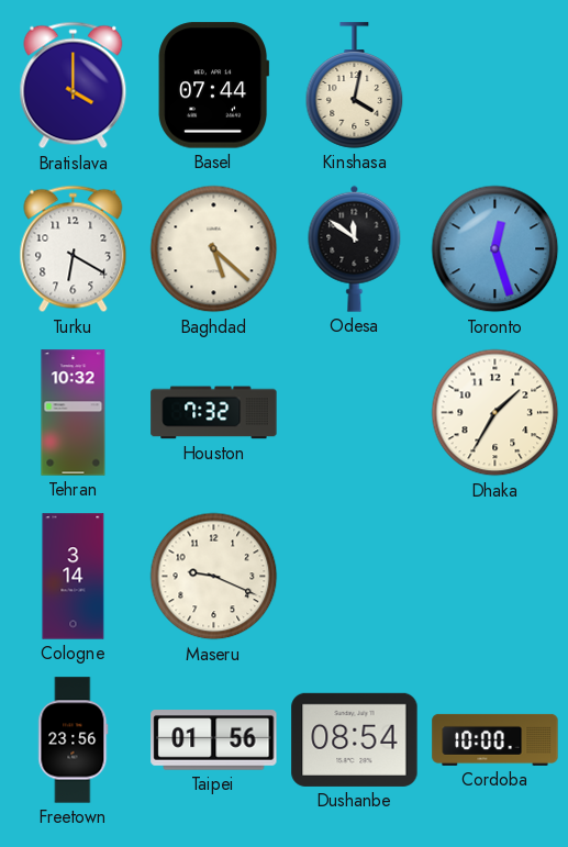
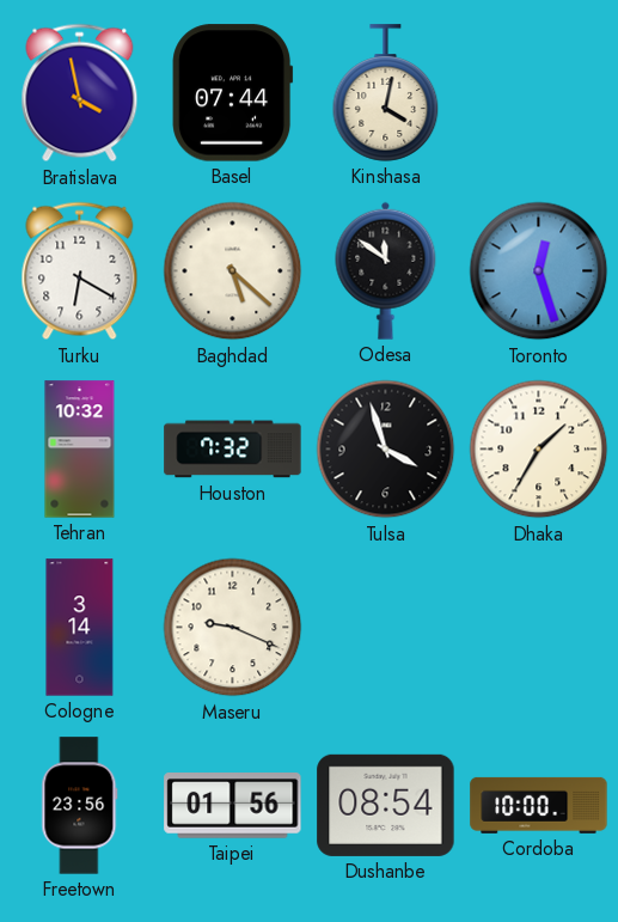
Bratislava: 4:00 -> 3:58 (80, 93)
Tulsa: none -> 3:57 (386, 450)
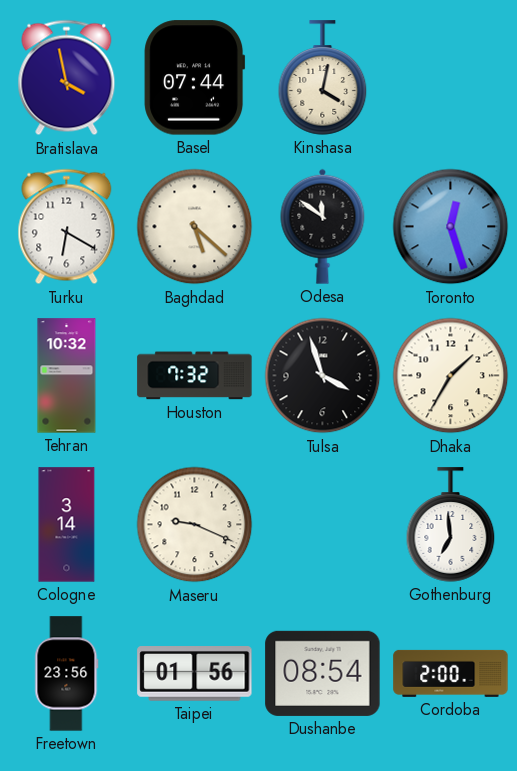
Gothenburg: none -> 6:59 (451, 525)
Cordoba: 10:00 -> 2:00 (451, 673)
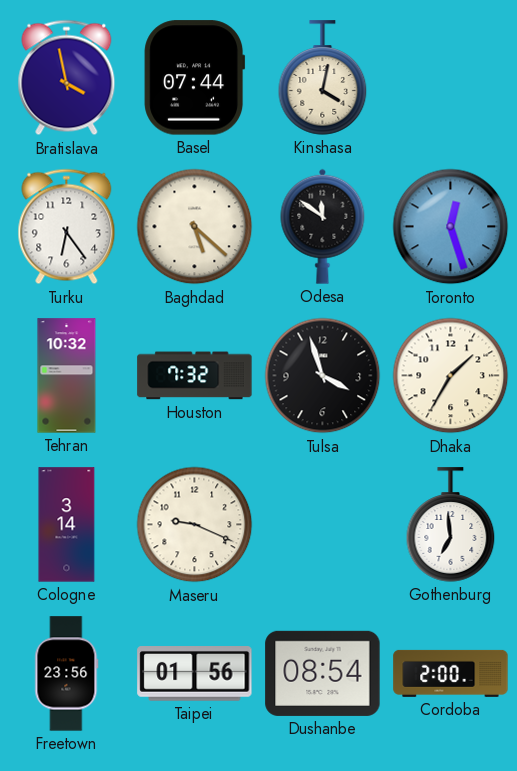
Turku: 6:20 -> 6:24 (67, 227)
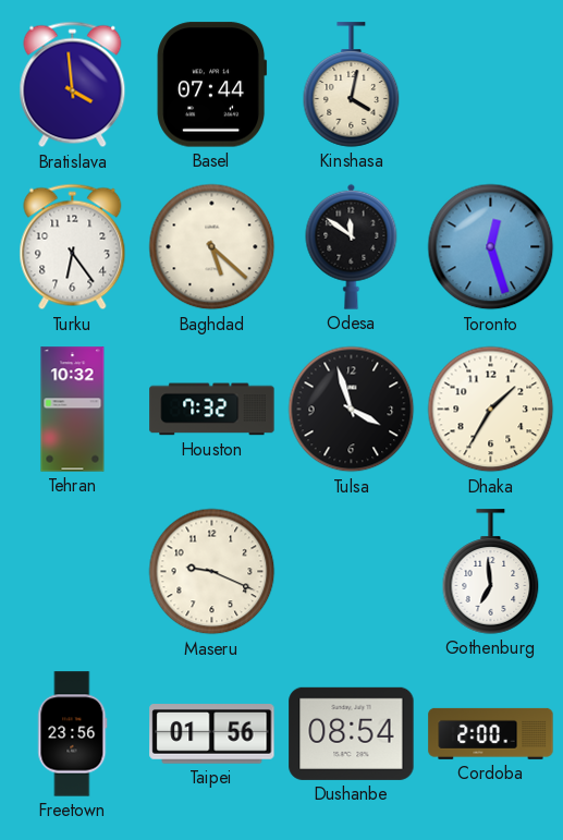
Bratislava: 3:58 -> 3:59 (73, 85)
Cologne: 3:14 -> none (67, 525)
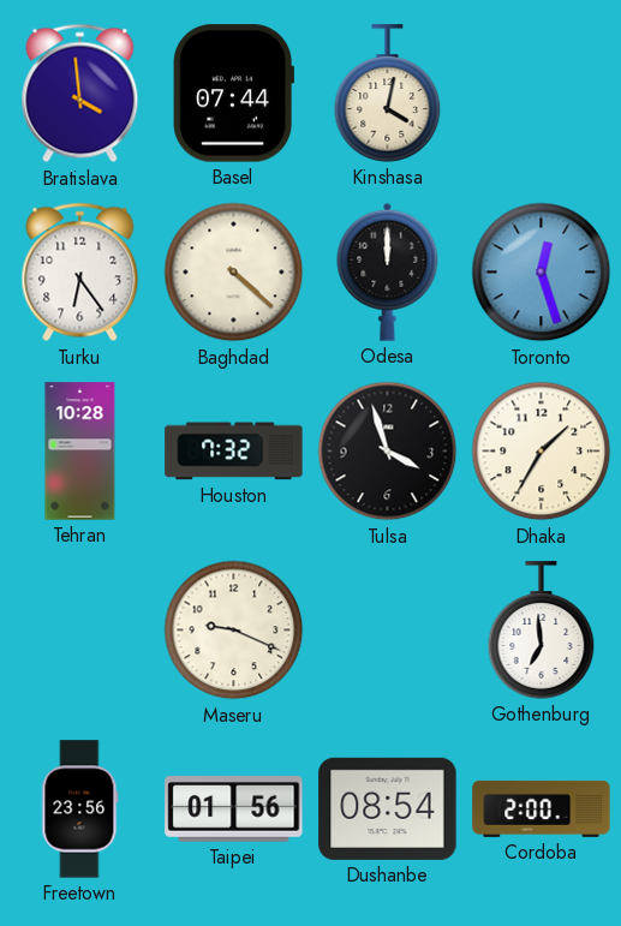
Baghdad: 5:22 -> 4:22 (234, 273)
Odesa: 11:51 -> 12:00 (388, 271)
Tehran: 10:32 -> 10:28 (80, 452)
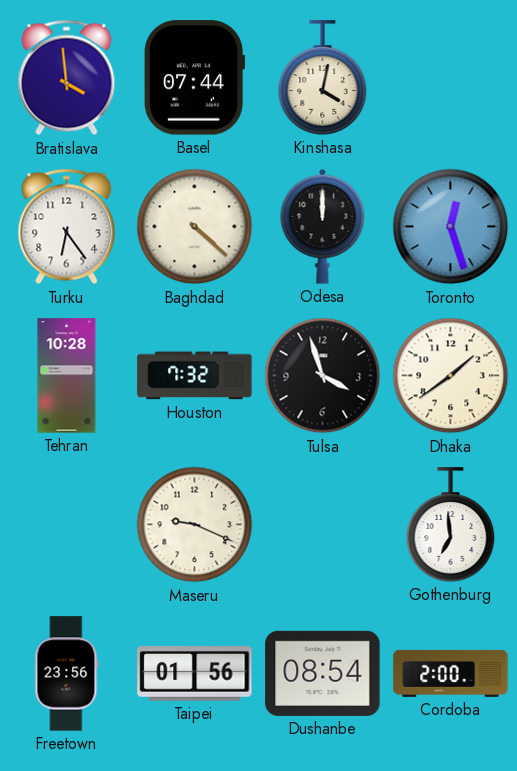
Dhaka: 1:35 -> 1:39 (451, 376)
